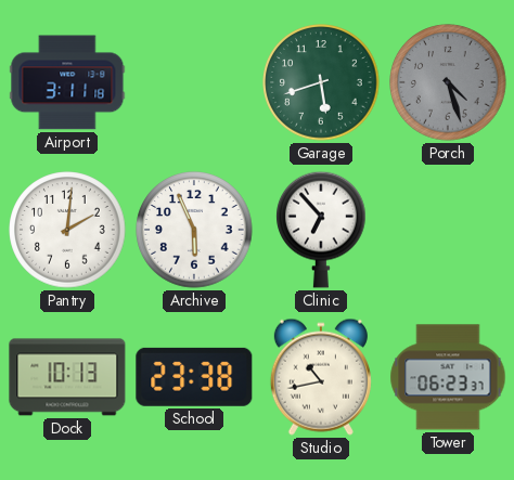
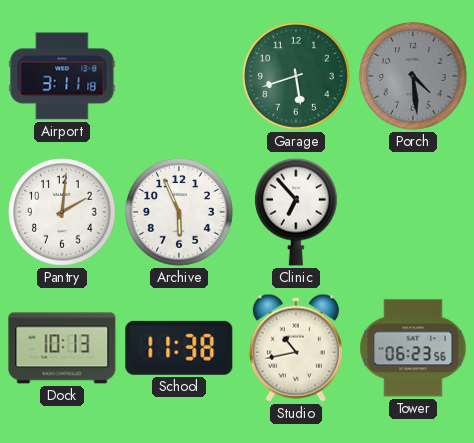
Porch: 4:27 -> 4:29 (413, 76)
School: 23:38 -> 11:38 (179, 348)
Tower: 06:23:37 -> 06:23:56 (413, 348)
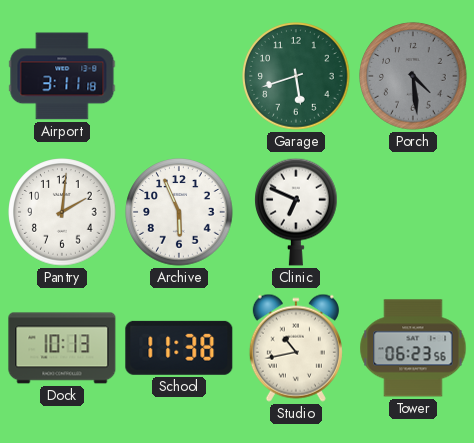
Clinic: 6:53 -> 6:49 (297, 212)
